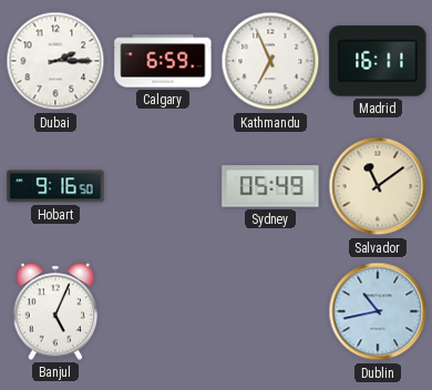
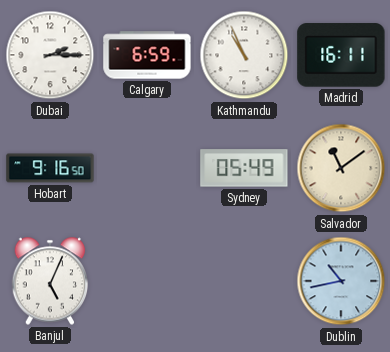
Kathmandu: 6:56 -> 10:56 (244, 55)
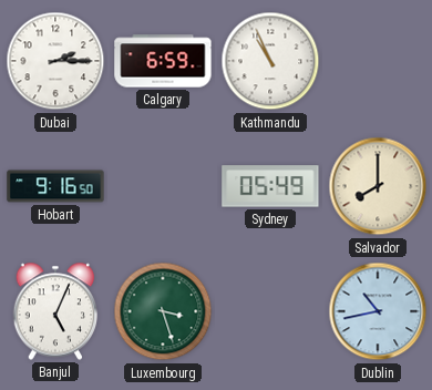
Madrid: 16:11 -> none (341, 55)
Salvador: 11:09 -> 8:00 (378, 186)
Luxembourg: none -> 3:27 (163, 311)
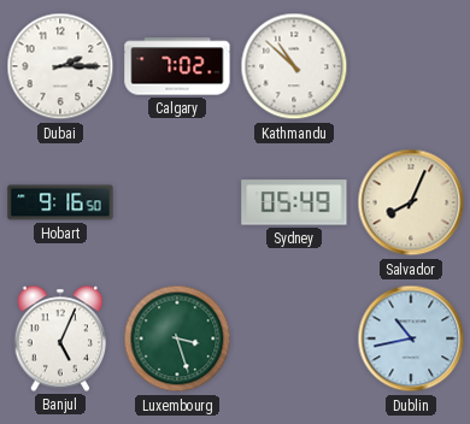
Calgary: 6:59 -> 7:02 (177, 66)
Kathmandu: 10:56 -> 10:52 (294, 66)
Salvador: 8:00 -> 8:04 (411, 202)
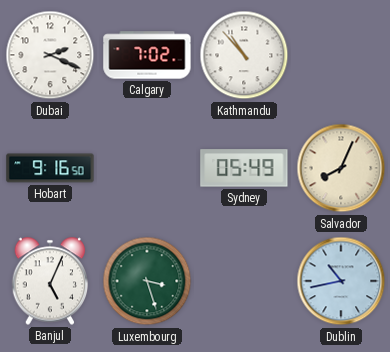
Dubai: 2:15 -> 2:19 (50, 55)
Kathmandu: 10:52 -> 10:53 (244, 55)
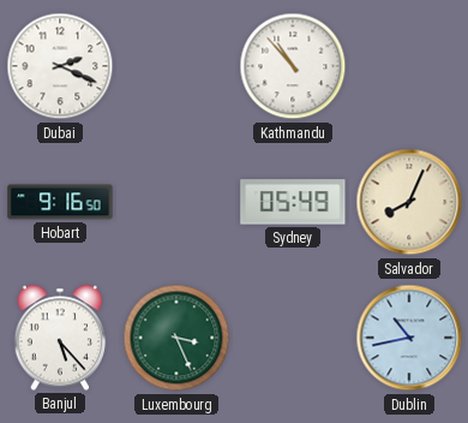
Calgary: 7:02 -> none (147, 55)
Banjul: 5:04 -> 5:23 (60, 338)
Luxembourg: 3:27 -> 3:26 (176, 338)
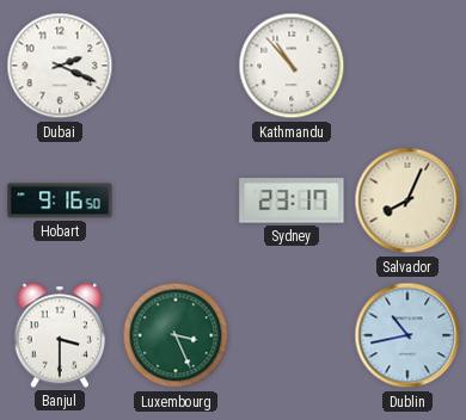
Sydney: 05:49 -> 23:17 (292, 200)
Banjul: 5:23 -> 3:30 (60, 335)
